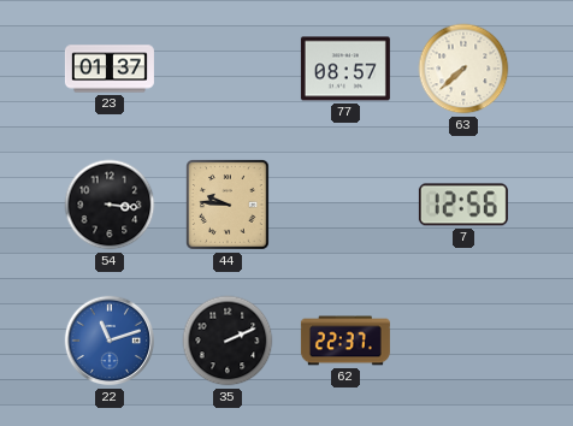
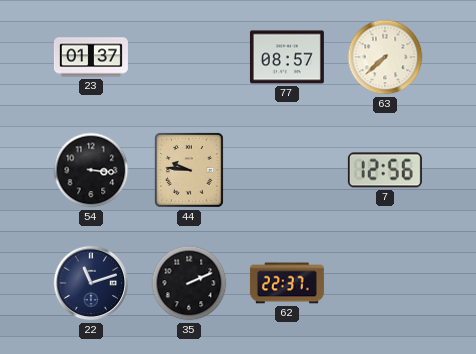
22 dial: blue -> navy (91, 283)
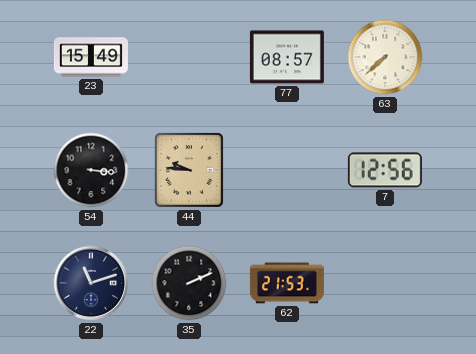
23: 01:37 -> 15:49 (91, 57)
62: 22:37 -> 21:53 (287, 283)
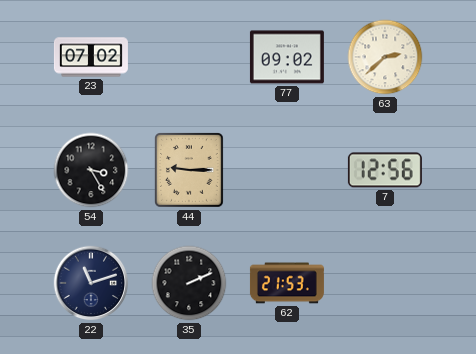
23: 15:49 -> 07:02 (91, 57)
77: 08:57 -> 09:02 (287, 57)
63: 7:38 -> 2:38 (385, 57)
54: 3:16 -> 3:25 (91, 170)
44: 9:46 -> 9:15 (190, 171)
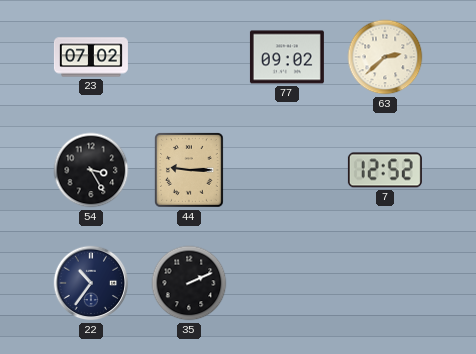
7: 12:56 -> 12:52 (385, 170)
22: 11:12 -> 10:36 (91, 283)
62: 21:53 -> none (287, 283)
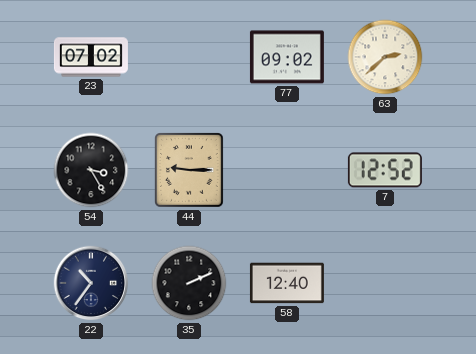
58: none -> 12:40 (287, 283)
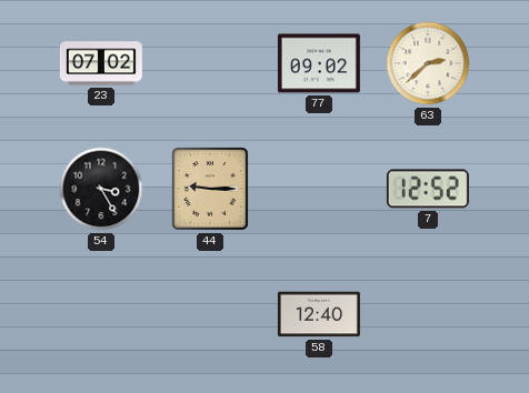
22: 10:36 -> none (91, 283)
35: 2:11 -> none (189, 283)
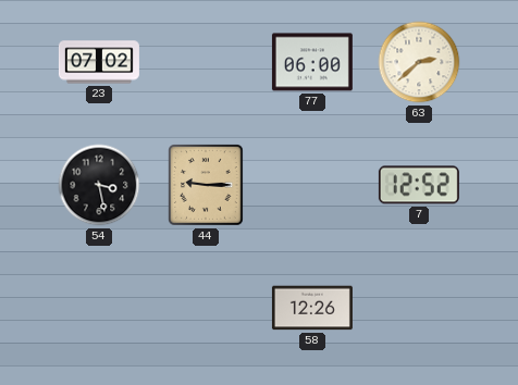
77: 09:02 -> 06:00 (312, 62)
54: 3:25 -> 3:28 (99, 185)
58: 12:40 -> 12:26 (312, 308)
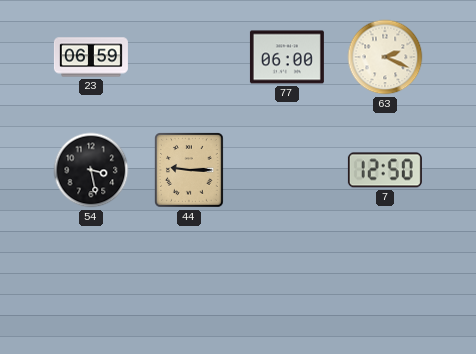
23: 07:02 -> 06:59 (91, 57)
63: 2:38 -> 2:19 (385, 57)
7: 12:52 -> 12:50 (385, 170)
58: 12:26 -> none (312, 308)
